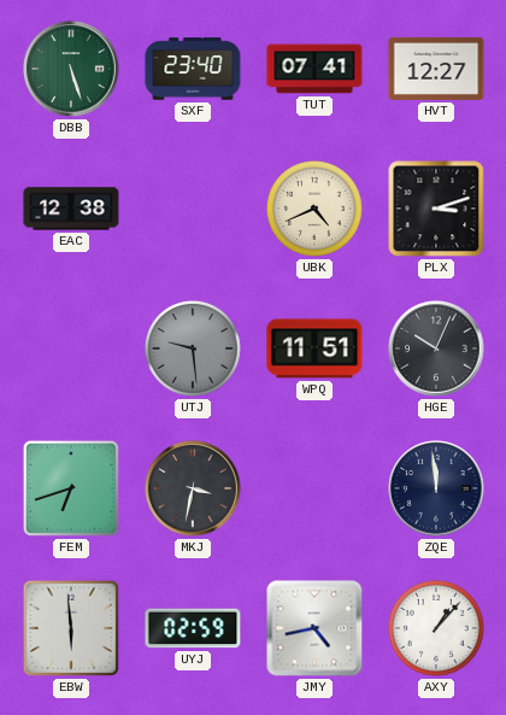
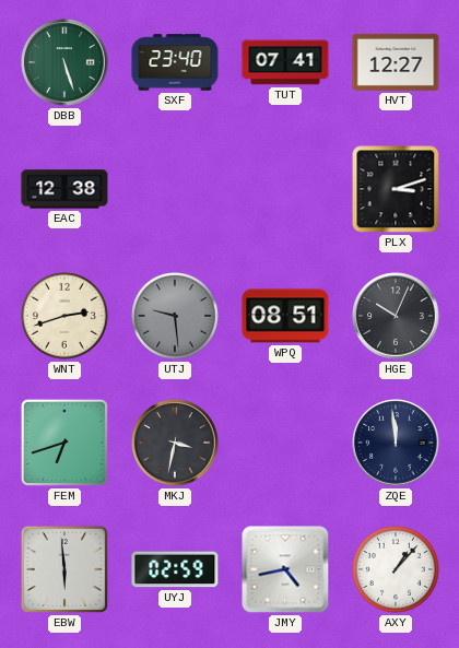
UBK: 4:41 -> none (314, 209)
WNT: none -> 2:42 (64, 316)
WPQ: 11:51 -> 08:51 (285, 316)
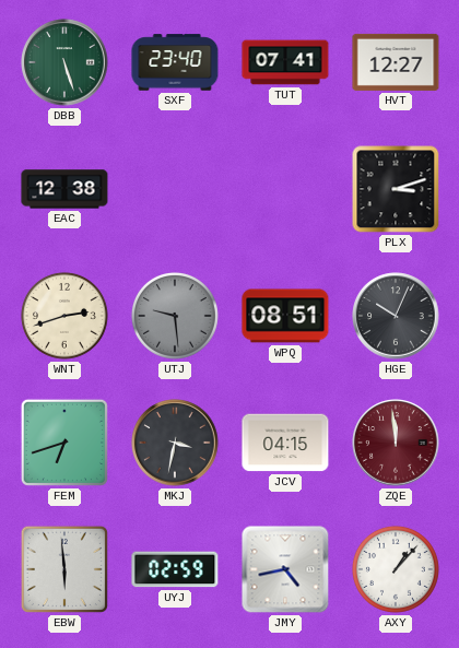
JCV: none -> 04:15 (285, 443)
ZQE dial: navy -> burgundy (396, 443)
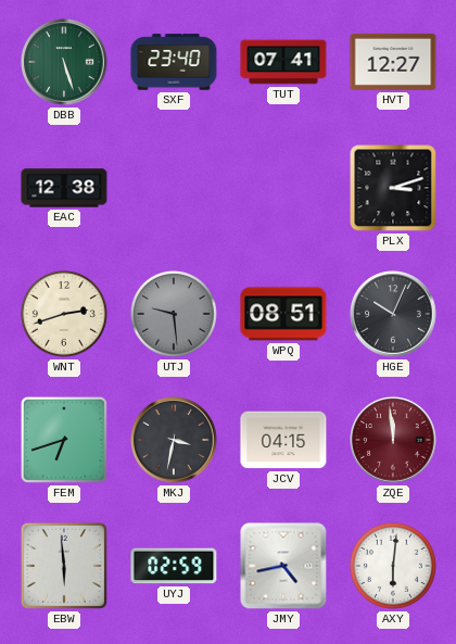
AXY: 1:07 -> 6:01 (393, 566)
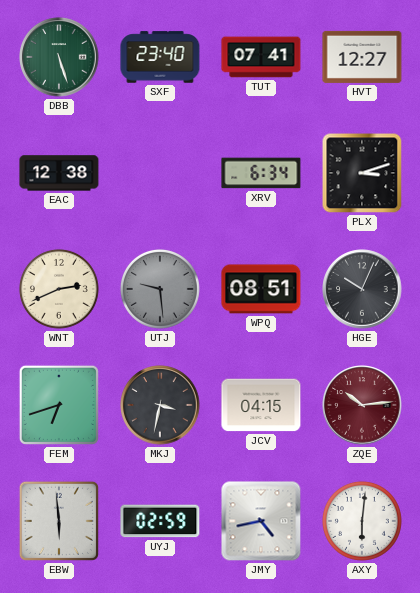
XRV: none -> 6:34 (261, 173)
WNT: 2:42 -> 2:41 (59, 289)
ZQE: 11:59 -> 10:14 (362, 405)
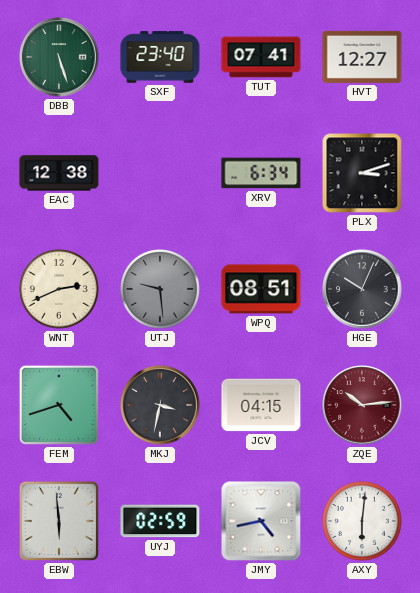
FEM: 6:42 -> 4:42 (59, 405)
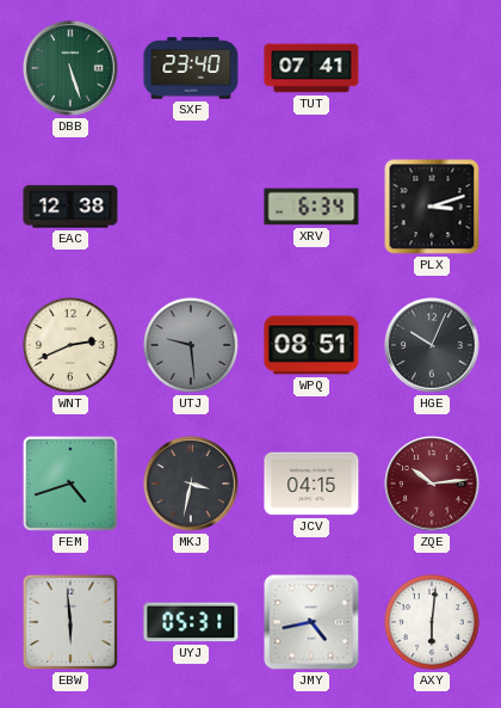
HVT: 12:27 -> none (362, 57)
UYJ: 02:59 -> 05:31 (191, 622)
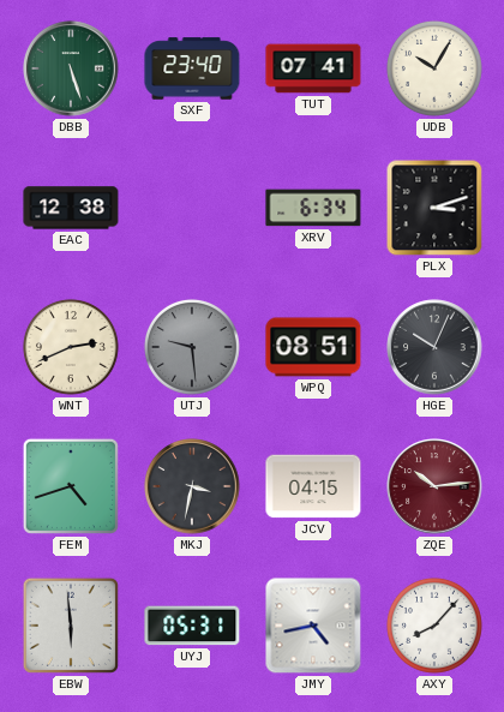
UDB: none -> 10:05 (434, 68)
AXY: 6:01 -> 8:07 (434, 626)
